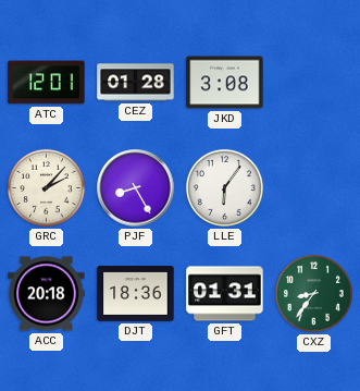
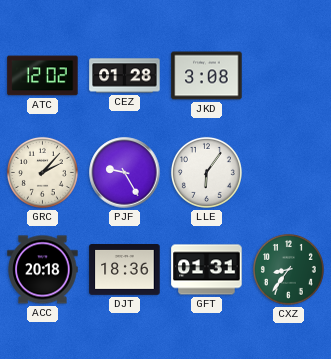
ATC: 12:01 -> 12:02 (43, 76)
PJF: 8:25 -> 9:25 (125, 173)
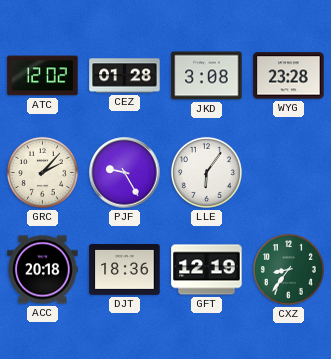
WYG: none -> 23:28 (289, 76)
GFT: 01:31 -> 12:19 (207, 270)
